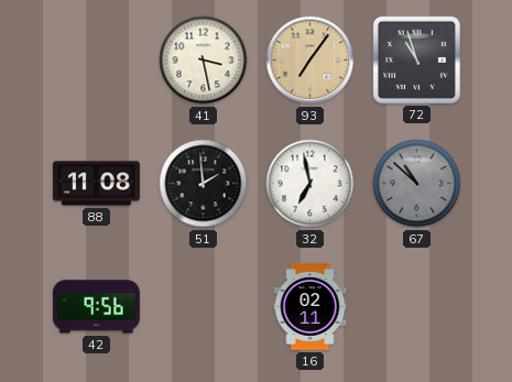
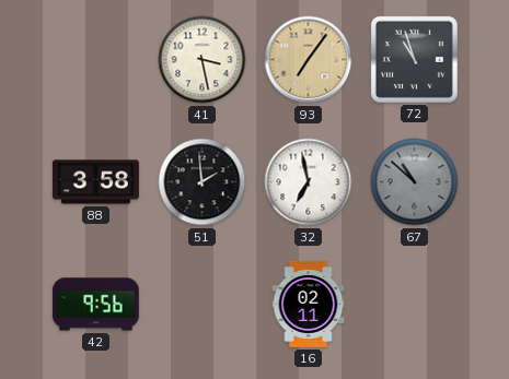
88: 11:08 -> 3:58 (95, 182)
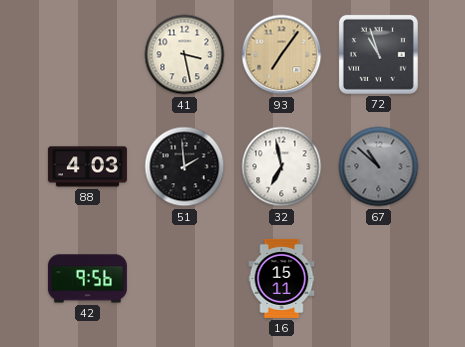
88: 3:58 -> 4:03 (87, 167)
16: 02:11 -> 15:11 (282, 278)
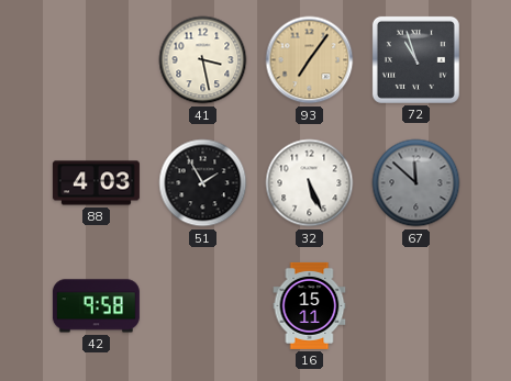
51: 1:59 -> 1:55 (203, 183)
32: 6:58 -> 5:26 (310, 183)
67: 10:52 -> 11:52 (416, 183)
42: 9:56 -> 9:58 (96, 306)
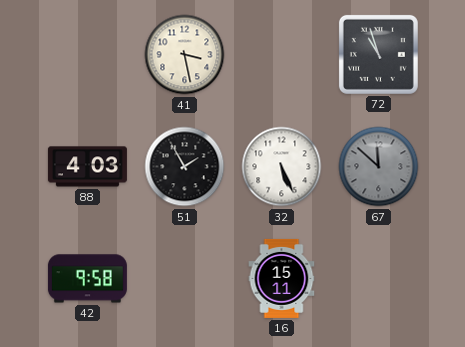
93: 7:06 -> none (310, 60)
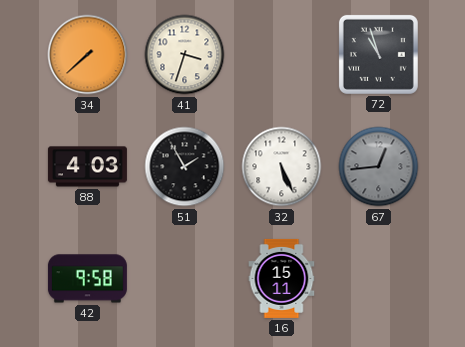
34: none -> 7:38 (88, 55)
41: 3:28 -> 3:33 (185, 55)
67: 11:52 -> 12:44 (379, 167)
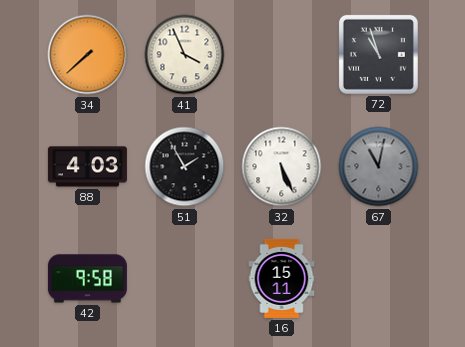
41: 3:33 -> 3:56 (185, 55)
67: 12:44 -> 11:02 (379, 167)
